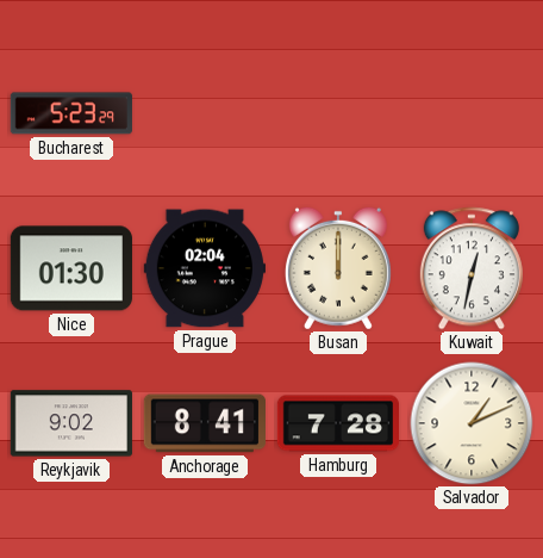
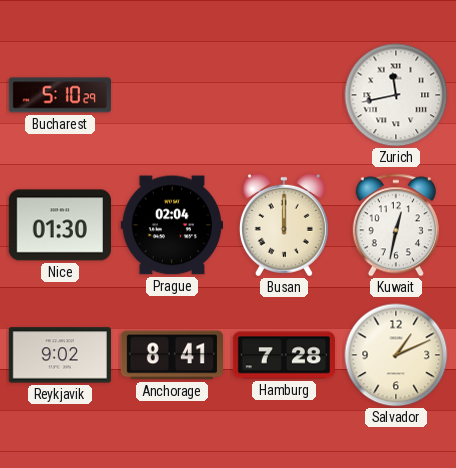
Bucharest: 5:23 -> 5:10 (60, 95)
Zurich: none -> 11:43 (396, 95)
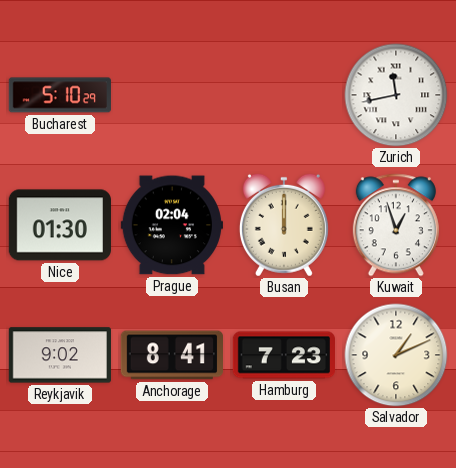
Kuwait: 12:32 -> 12:57 (396, 225)
Hamburg: 7:28 -> 7:23 (283, 355)
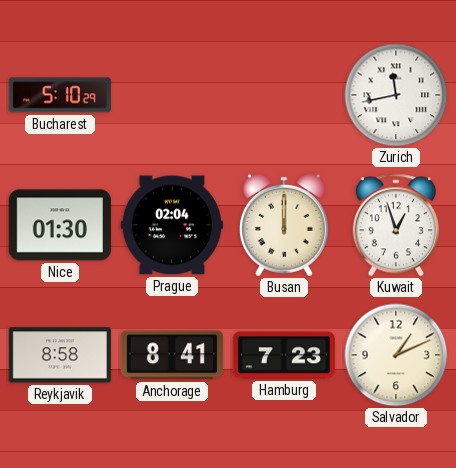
Reykjavik: 9:02 -> 8:58 (59, 355)
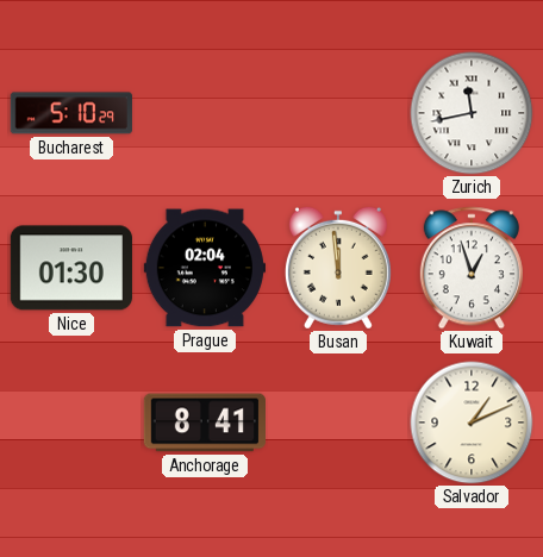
Busan: 12:00 -> 11:59 (338, 268)
Reykjavik: 8:58 -> none (59, 355)
Hamburg: 7:23 -> none (283, 355)
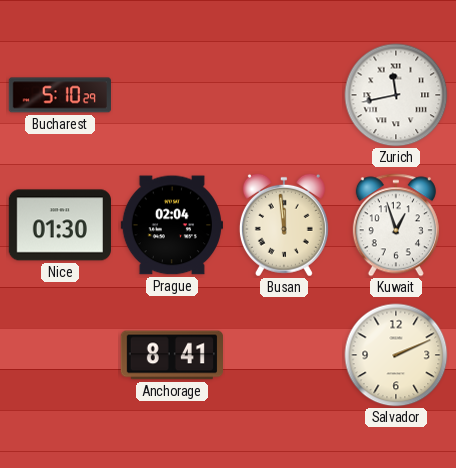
Salvador: 1:11 -> 2:11 (396, 355)
